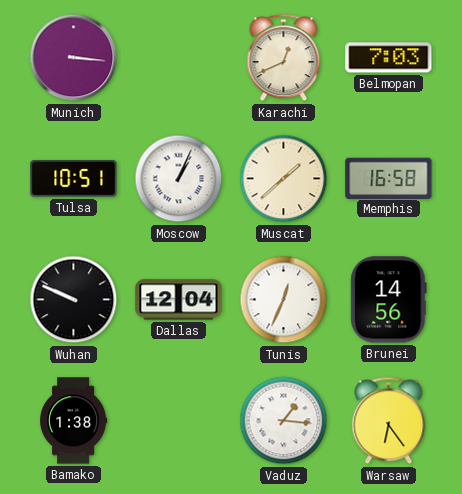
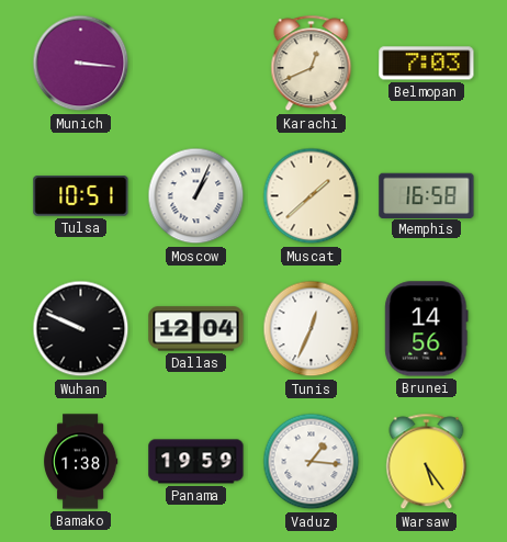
Panama: none -> 19:59 (196, 462)
Warsaw: 6:24 -> 5:24 (427, 462)
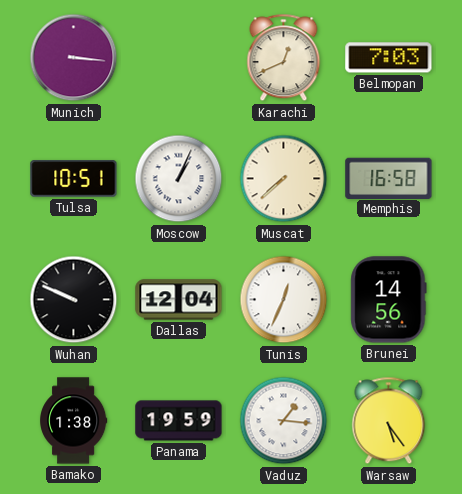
Muscat: 1:38 -> 7:38 (284, 179)
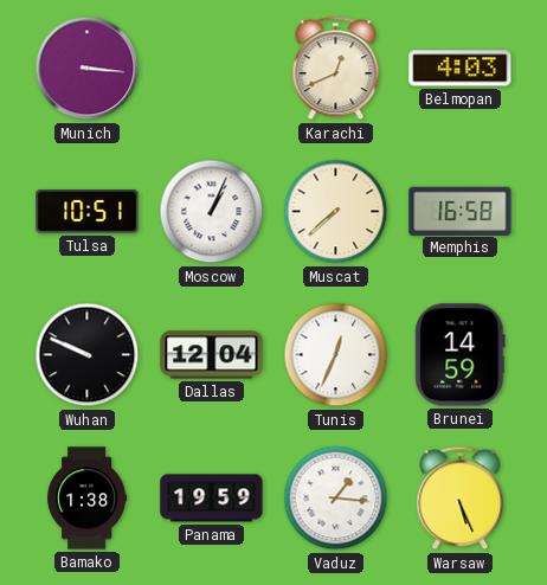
Belmopan: 7:03 -> 4:03 (461, 69)
Brunei: 14:56 -> 14:59 (461, 355)
Warsaw: 5:24 -> 5:26 (461, 499)
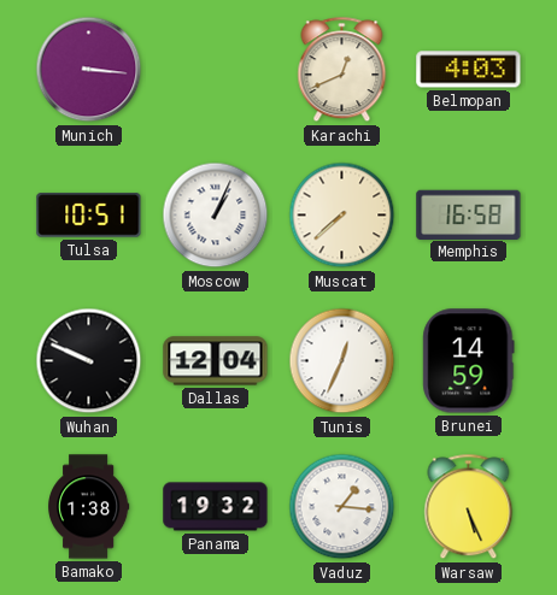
Panama: 19:59 -> 19:32 (216, 507)
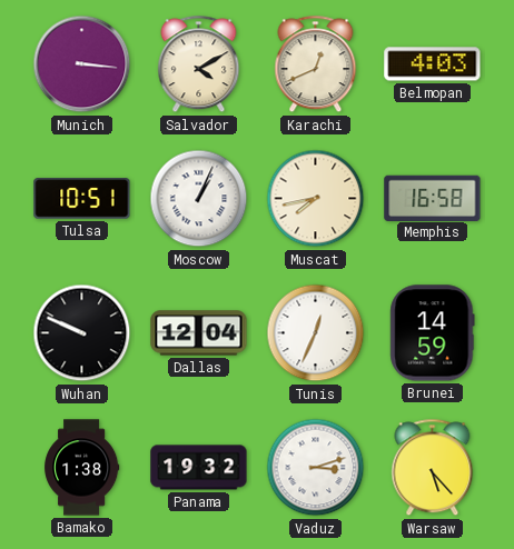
Salvador: none -> 4:10 (199, 64)
Muscat: 7:38 -> 7:43 (316, 199)
Vaduz: 1:16 -> 3:12 (316, 468)
Warsaw: 5:26 -> 5:23 (433, 468)
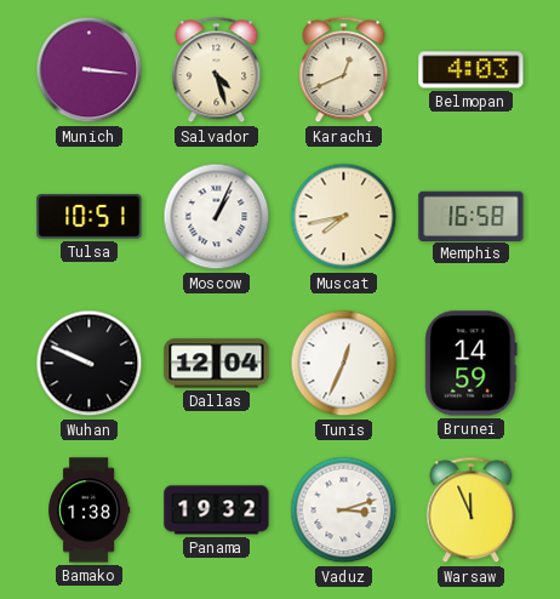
Salvador: 4:10 -> 4:27 (217, 70)
Warsaw: 5:23 -> 11:56 (472, 510)
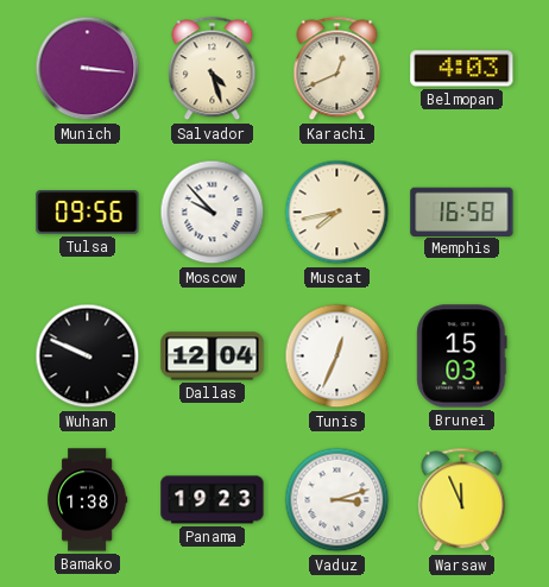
Tulsa: 10:51 -> 09:56 (88, 213)
Moscow: 1:04 -> 9:53 (213, 213)
Brunei: 14:59 -> 15:03 (462, 356)
Panama: 19:32 -> 19:23 (213, 500)
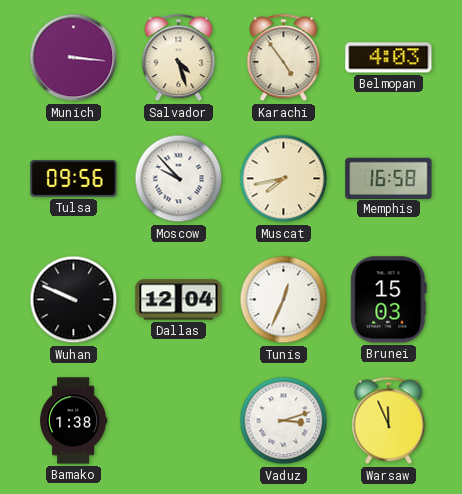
Karachi: 12:41 -> 4:54 (284, 58)
Panama: 19:23 -> none (213, 500)
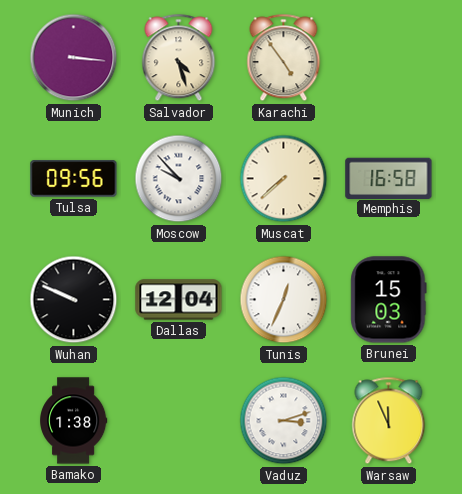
Belmopan: 4:03 -> none (389, 58)
Muscat: 7:43 -> 7:38 (284, 179)
